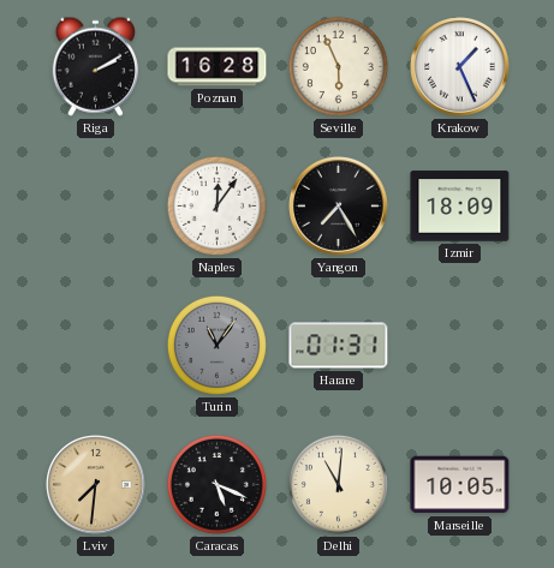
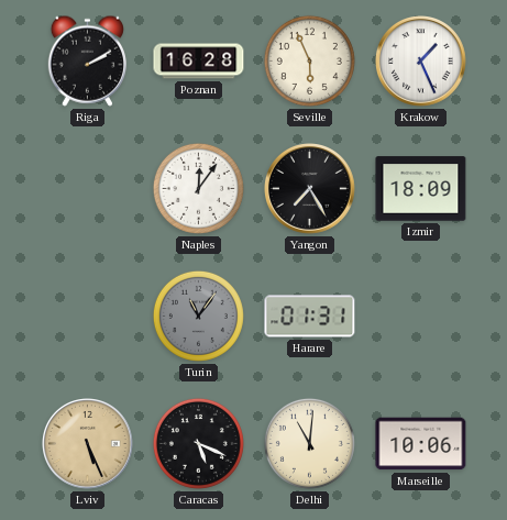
Lviv: 7:31 -> 5:26 (88, 444)
Marseille: 10:05 -> 10:06 (421, 444)
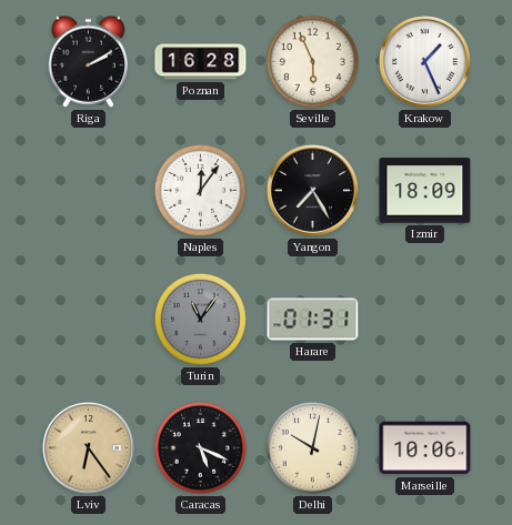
Lviv: 5:26 -> 6:24 (89, 448)
Delhi: 11:01 -> 10:02 (312, 447)
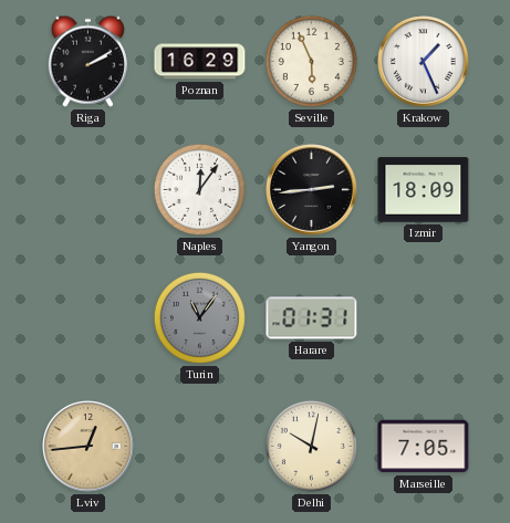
Poznan: 16:28 -> 16:29 (200, 62)
Yangon: 7:25 -> 2:44 (312, 190)
Lviv: 6:24 -> 12:44 (89, 447)
Caracas: 5:19 -> none (200, 447)
Marseille: 10:06 -> 7:05 (424, 447)
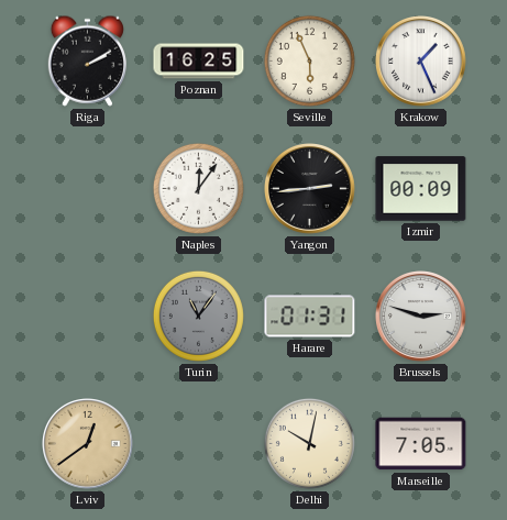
Poznan: 16:29 -> 16:25 (199, 62)
Izmir: 18:09 -> 00:09 (421, 189)
Brussels: none -> 2:48 (421, 317)
Lviv: 12:44 -> 12:39 (88, 444)
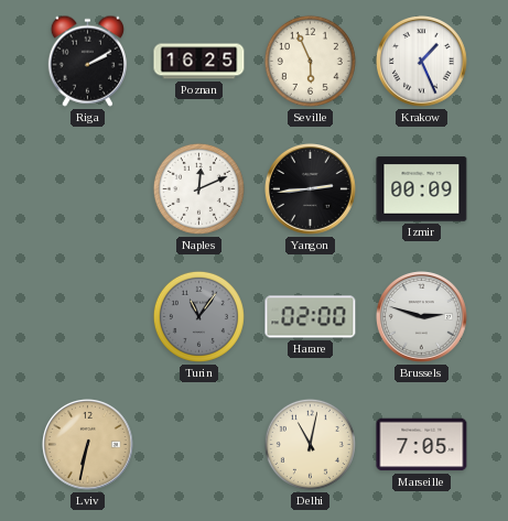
Naples: 12:06 -> 12:11 (198, 188)
Harare: 01:31 -> 02:00 (311, 317)
Lviv: 12:39 -> 6:32 (88, 445)
Delhi: 10:02 -> 11:02 (310, 444)
